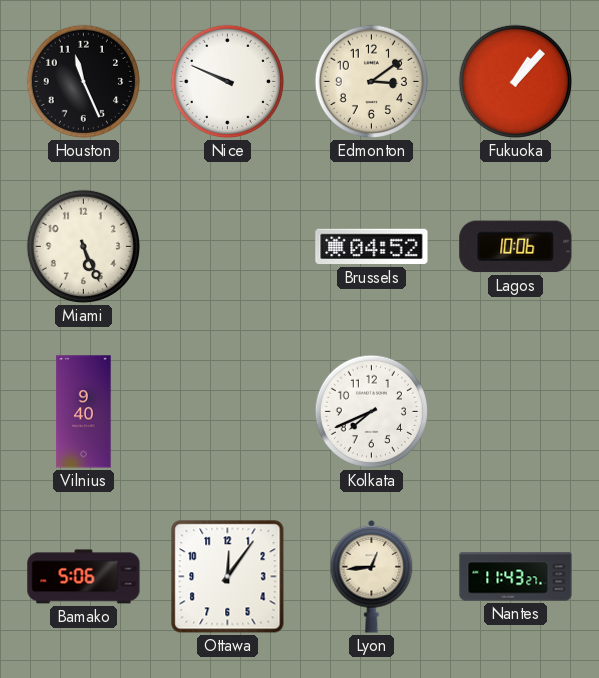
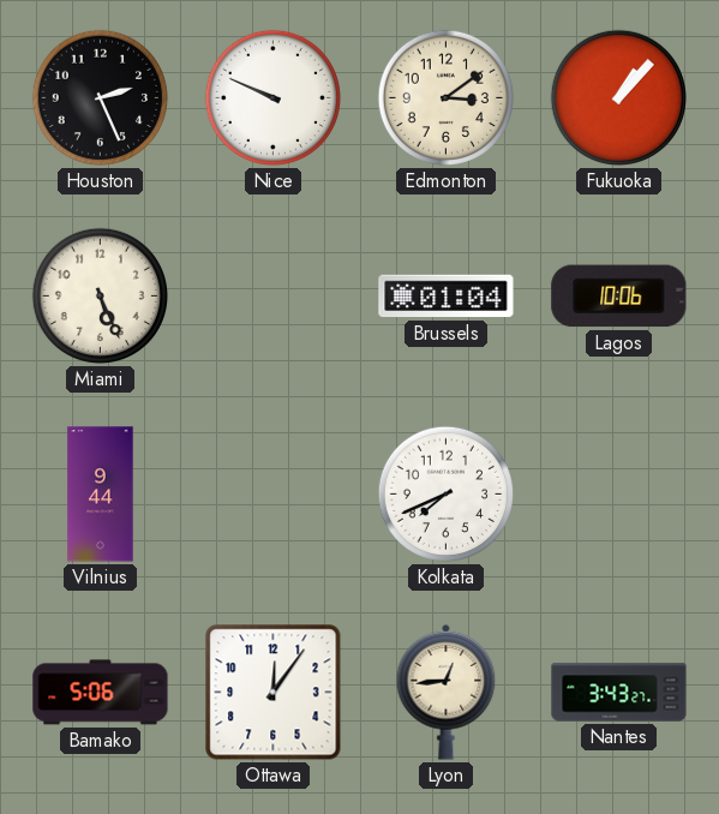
Houston: 11:26 -> 2:26 (100, 97)
Brussels: 04:52 -> 01:04 (447, 297)
Vilnius: 9:40 -> 9:44 (101, 495)
Nantes: 11:43 -> 3:43 (619, 693)
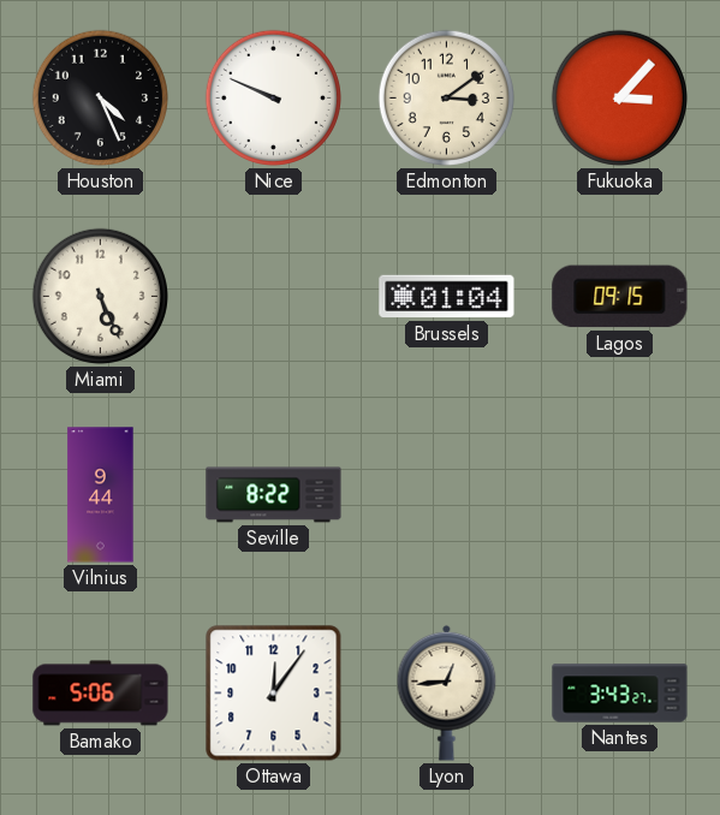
Houston: 2:26 -> 4:26 (100, 97)
Fukuoka: 1:07 -> 3:07 (619, 97)
Lagos: 10:06 -> 09:15 (620, 297)
Seville: none -> 8:22 (274, 495)
Kolkata: 7:41 -> none (445, 493)
